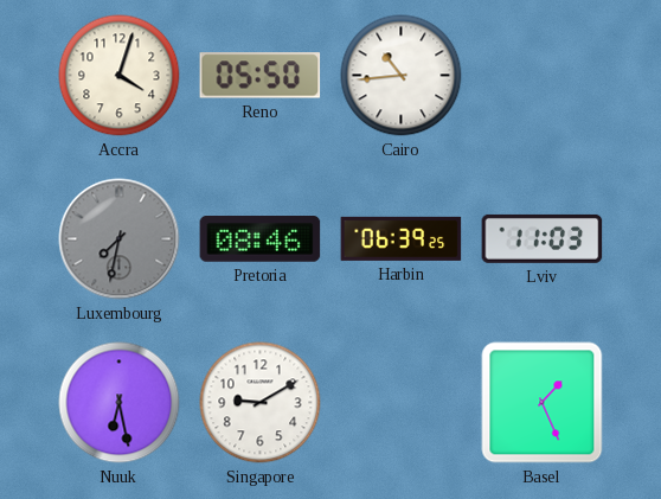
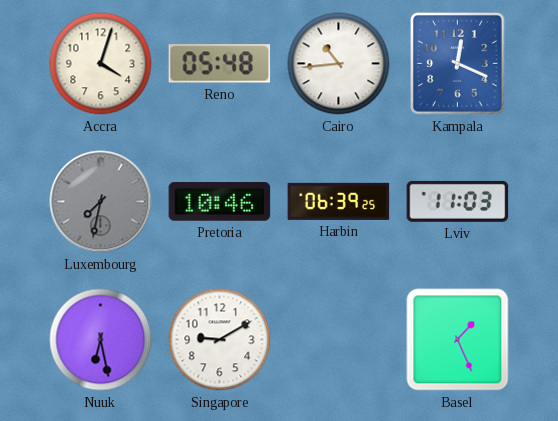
Reno: 05:50 -> 05:48 (220, 64)
Kampala: none -> 12:19 (458, 64)
Pretoria: 08:46 -> 10:46 (220, 202)
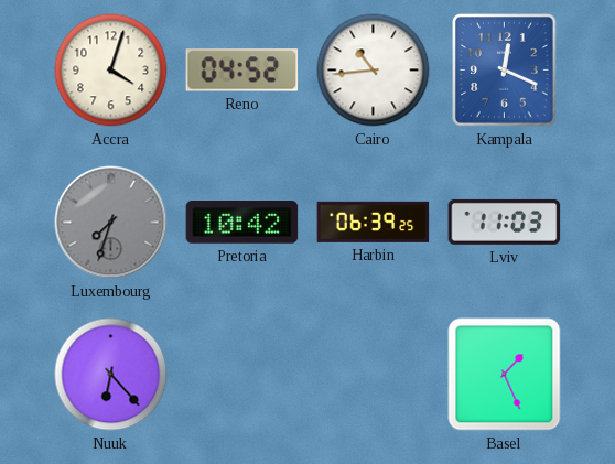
Reno: 05:48 -> 04:52 (242, 71)
Luxembourg: 7:32 -> 7:33 (111, 223)
Pretoria: 10:46 -> 10:42 (242, 223)
Nuuk: 6:28 -> 6:23 (111, 375)
Singapore: 9:10 -> none (220, 340)
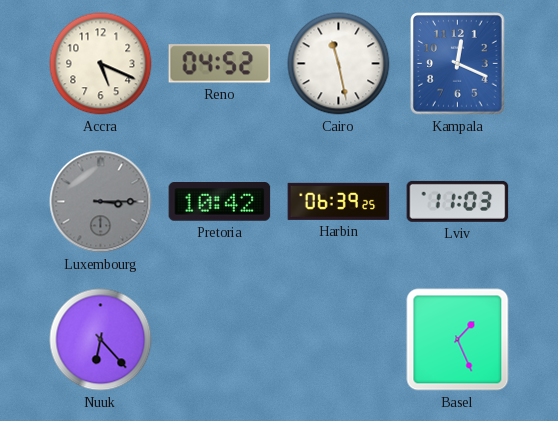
Accra: 4:03 -> 5:19 (101, 64)
Cairo: 10:44 -> 11:28 (339, 64)
Luxembourg: 7:33 -> 3:15 (101, 202)
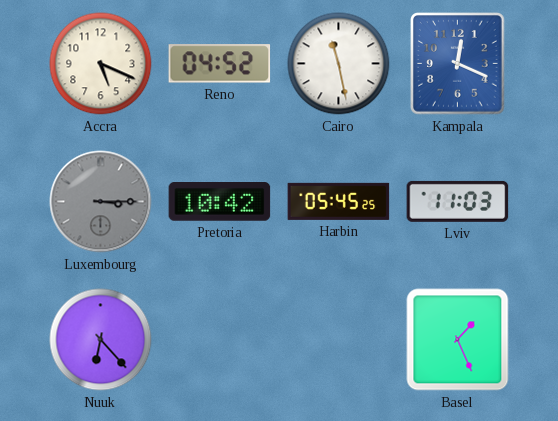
Harbin: 06:39 -> 05:45 (339, 201)
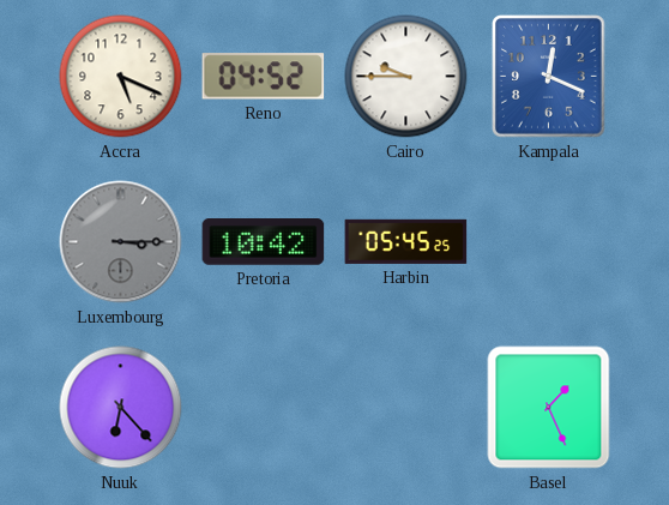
Cairo: 11:28 -> 9:45 (406, 77)
Lviv: 11:03 -> none (458, 201)
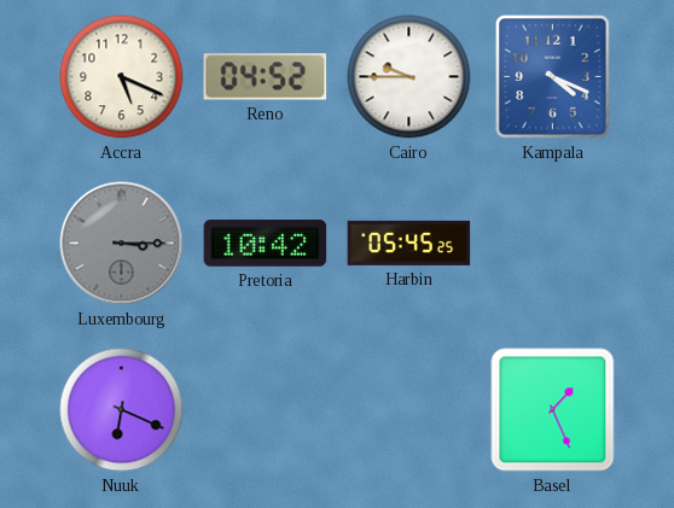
Kampala: 12:19 -> 4:19 (553, 77)
Nuuk: 6:23 -> 6:19 (122, 410)
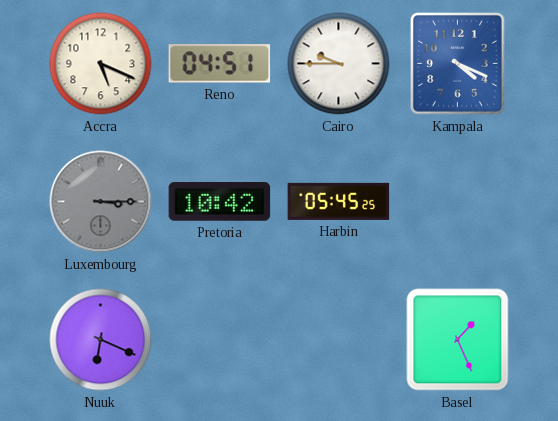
Reno: 04:52 -> 04:51 (220, 64)
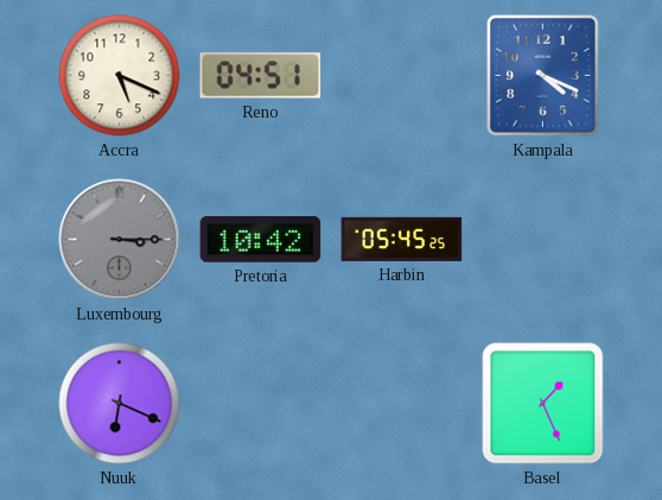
Cairo: 9:45 -> none (339, 64)
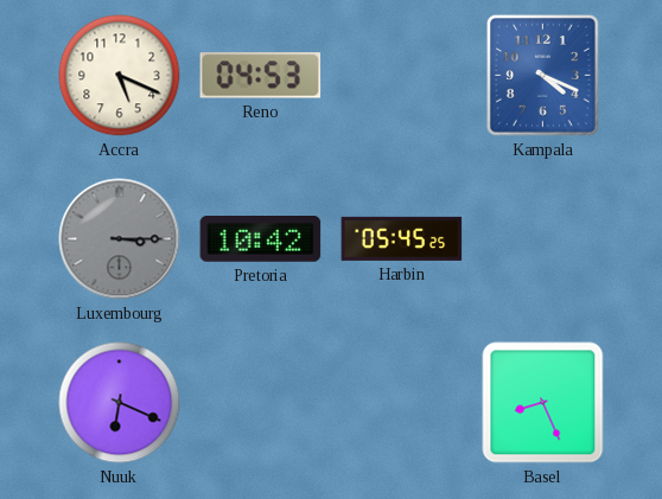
Reno: 04:51 -> 04:53 (261, 76)
Basel: 1:26 -> 8:26 (543, 403)
